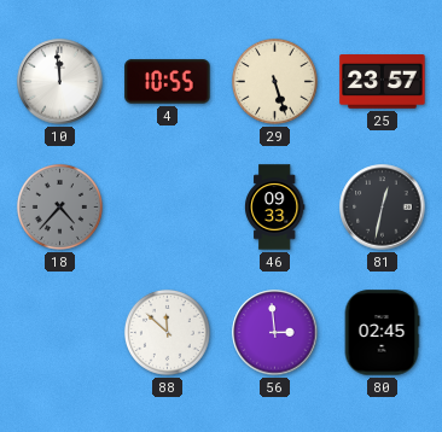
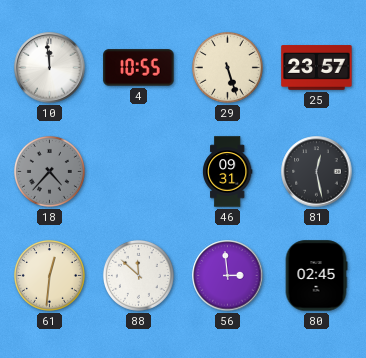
46: 09:33 -> 09:31 (228, 172)
81: 12:32 -> 12:28 (317, 172)
61: none -> 12:31 (49, 275)
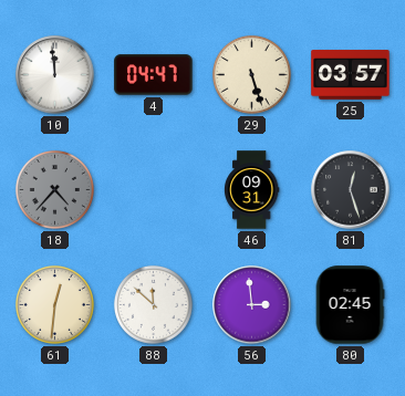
4: 10:55 -> 04:47 (154, 75)
25: 23:57 -> 03:57 (351, 75)
81: 12:28 -> 12:27 (351, 190)
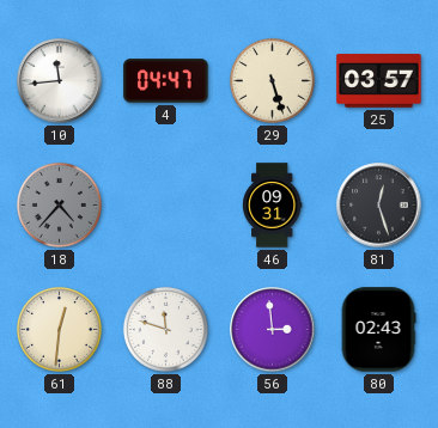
10: 11:59 -> 11:44 (60, 81)
88: 11:52 -> 11:48 (165, 329)
80: 02:45 -> 02:43 (378, 330)
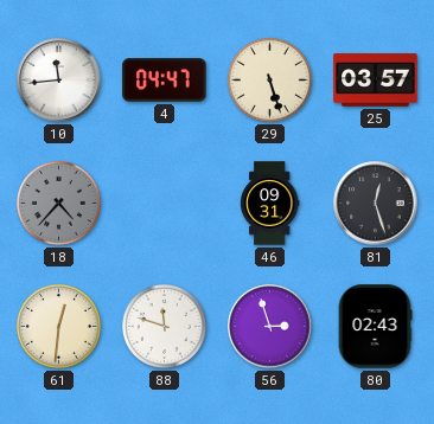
56: 2:59 -> 2:57 (270, 327)
